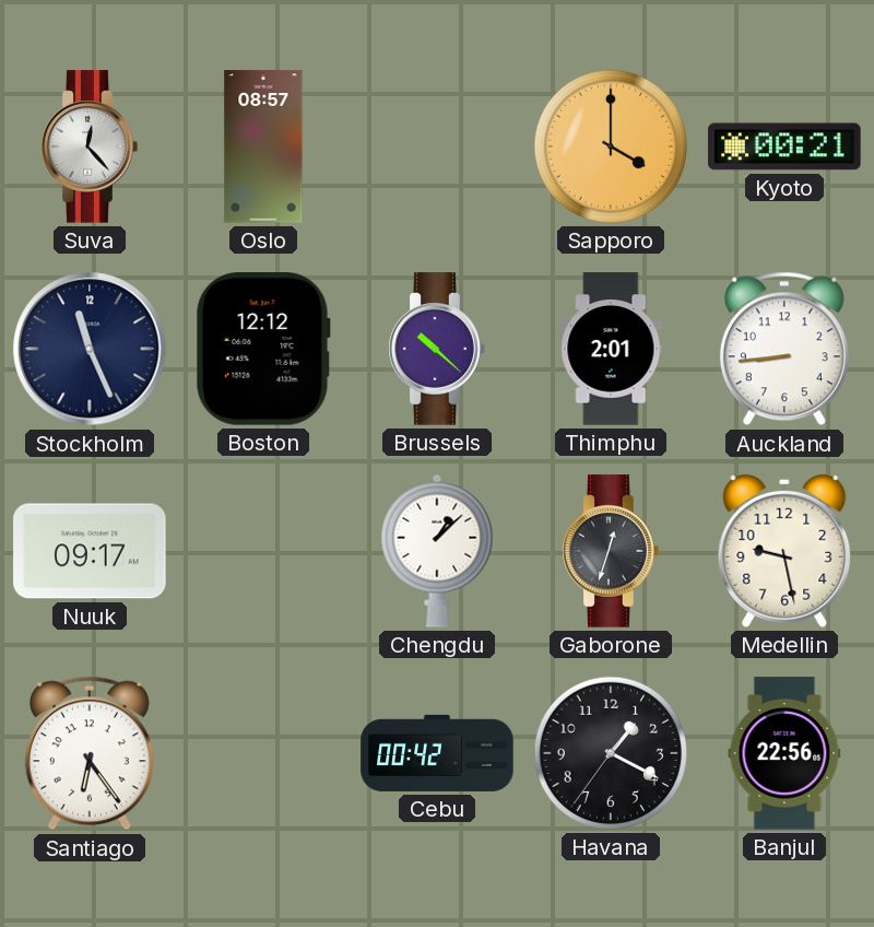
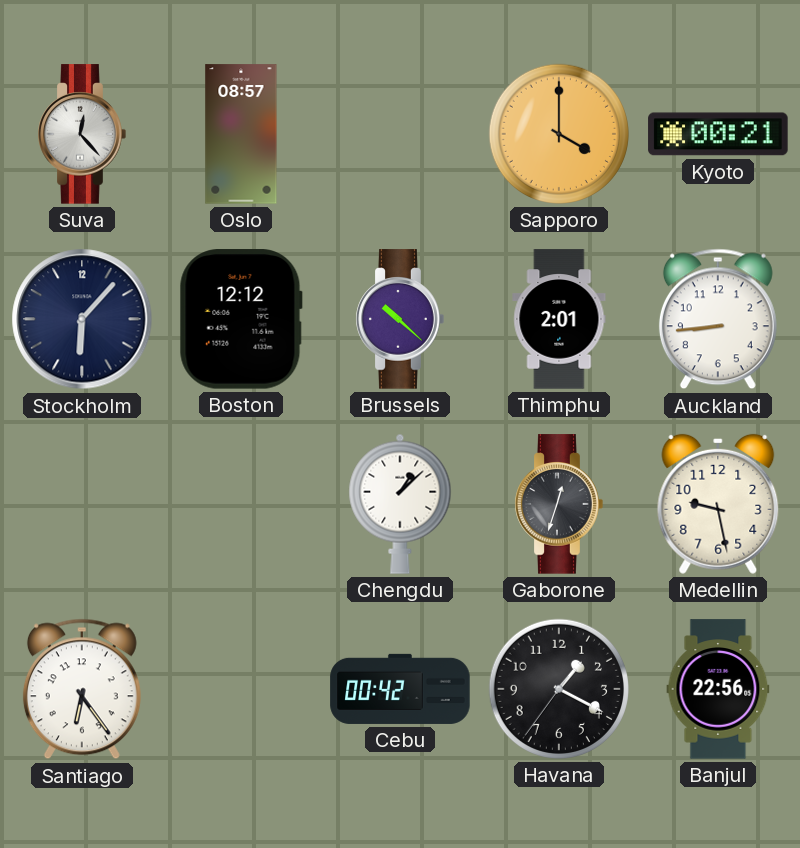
Stockholm: 11:26 -> 6:07 (82, 319)
Nuuk: 09:17 -> none (90, 551)
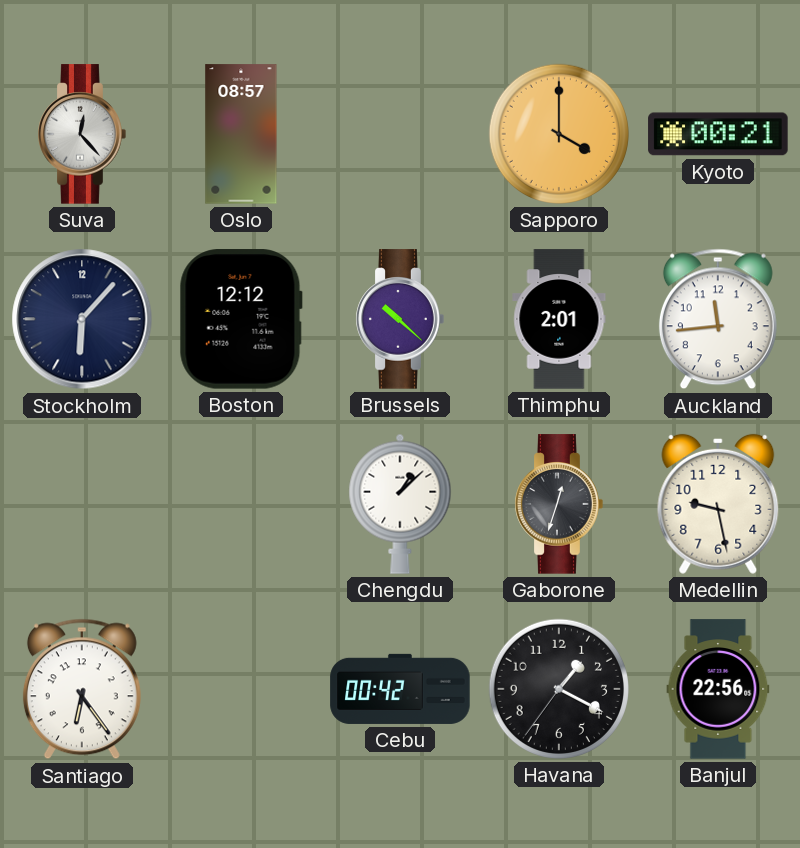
Auckland: 8:44 -> 11:44 (718, 319)
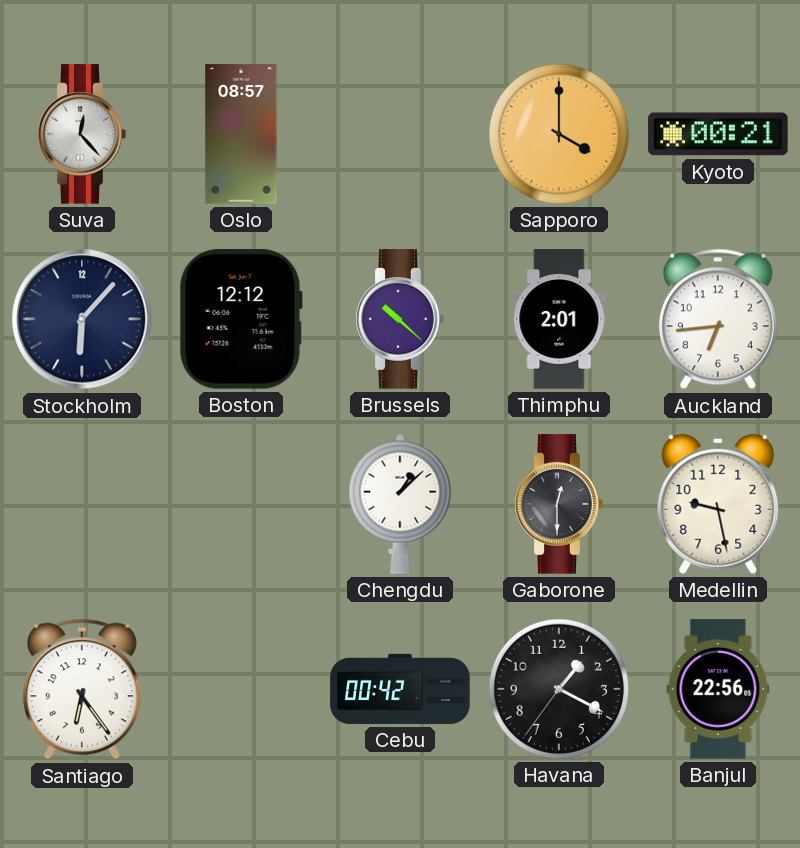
Auckland: 11:44 -> 6:44 (718, 319)
Gaborone: 12:33 -> 12:30 (559, 504)
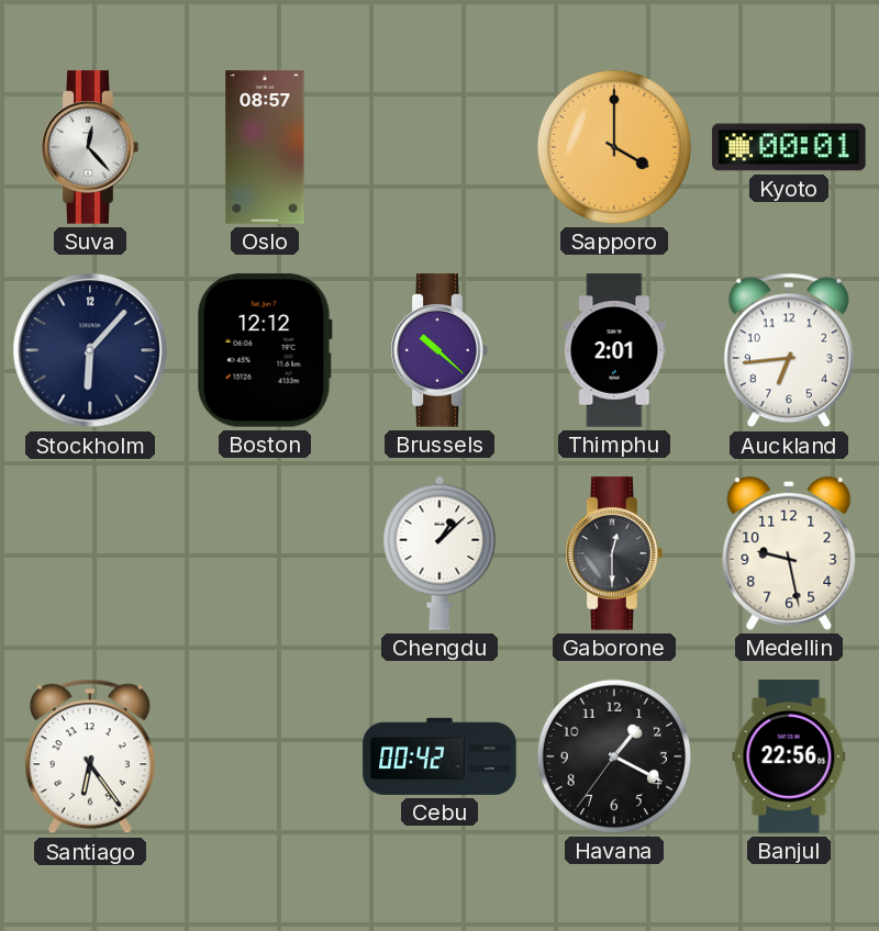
Kyoto: 00:21 -> 00:01 (789, 147)
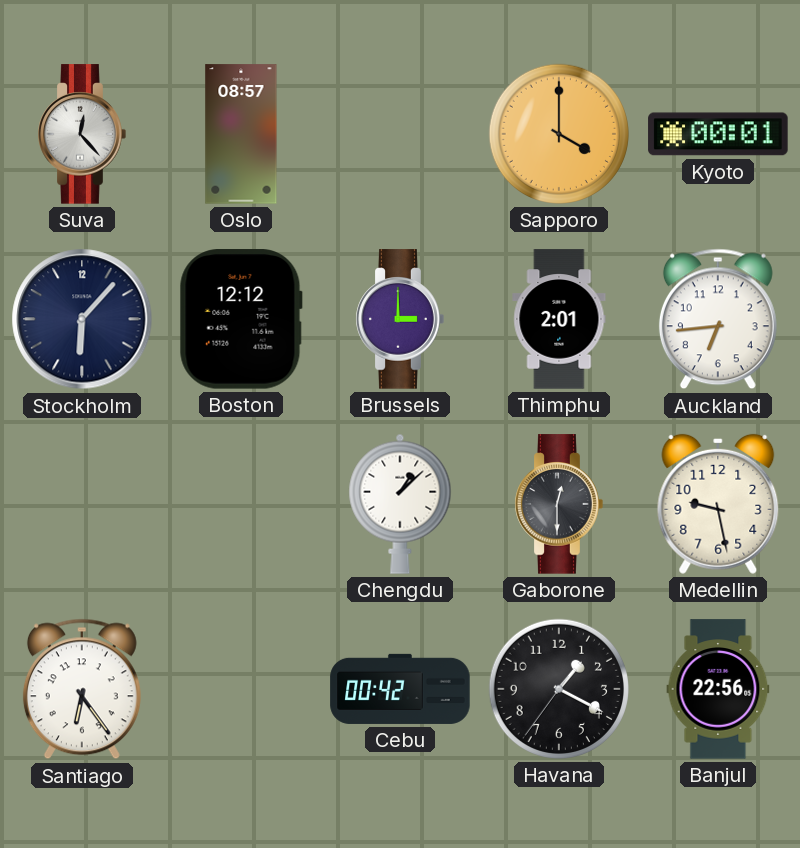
Brussels: 10:22 -> 3:00 (400, 319)
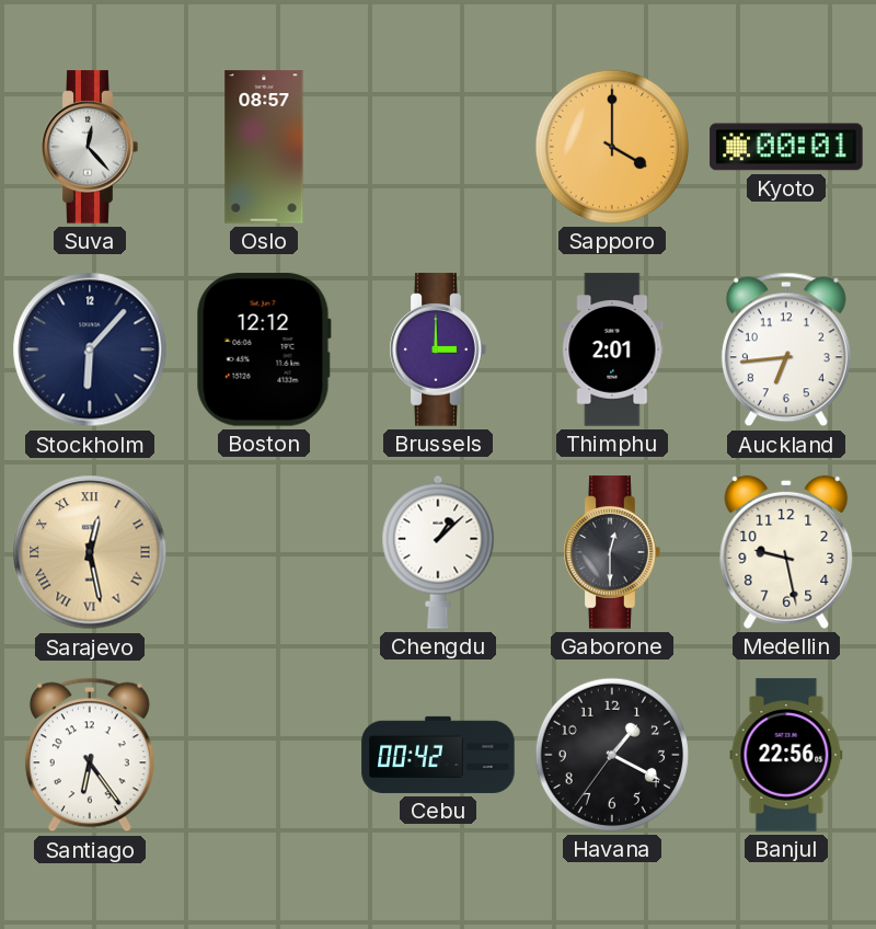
Sarajevo: none -> 12:28 (90, 552)
